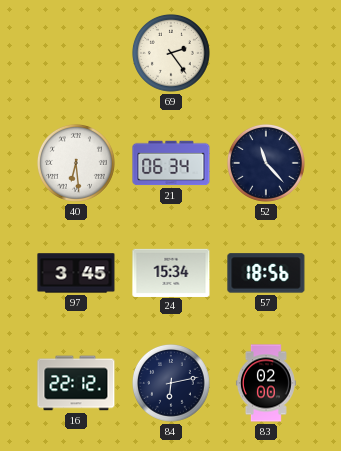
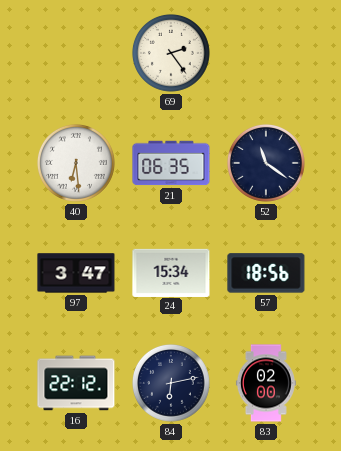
21: 06:34 -> 06:35 (171, 163)
52: 11:23 -> 11:21 (266, 163)
97: 3:45 -> 3:47 (76, 273)
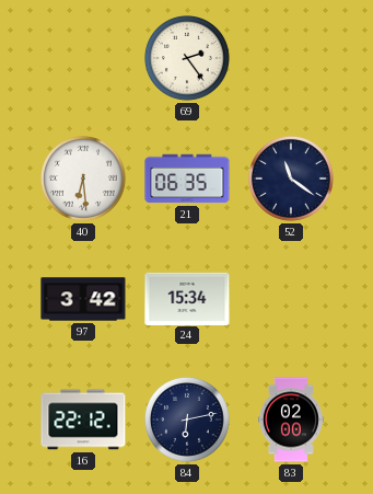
97: 3:47 -> 3:42 (83, 299)
57: 18:56 -> none (266, 273)
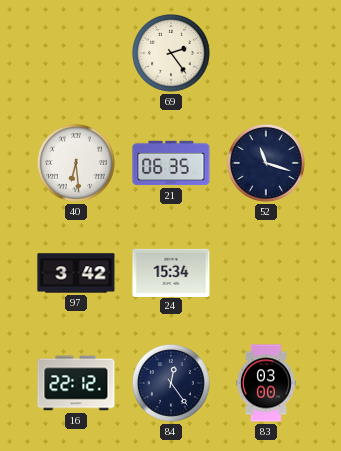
52: 11:21 -> 11:18 (266, 163)
84: 6:13 -> 12:24 (171, 383)
83: 02:00 -> 03:00 (266, 383)
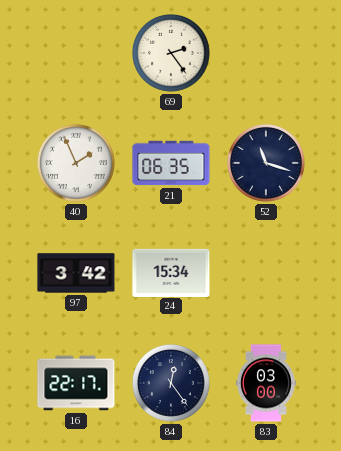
40: 6:29 -> 1:56 (76, 163)
16: 22:12 -> 22:17 (76, 383)
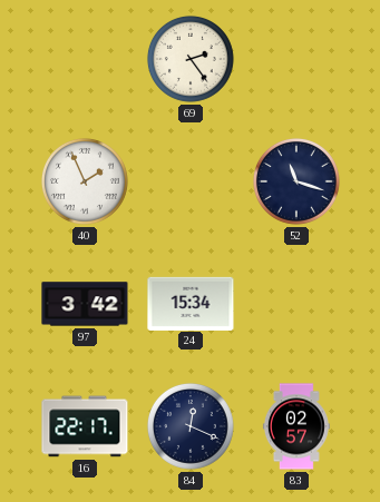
21: 06:35 -> none (171, 163)
84: 12:24 -> 12:19 (191, 426)
83: 03:00 -> 02:57 (296, 426)
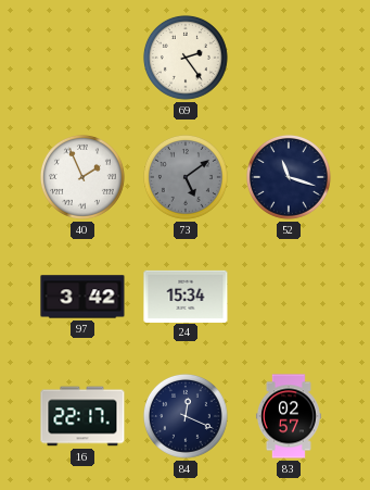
73: none -> 5:09 (186, 177)
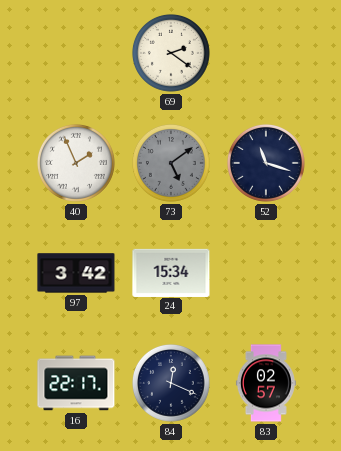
69: 2:24 -> 2:21 (171, 53)
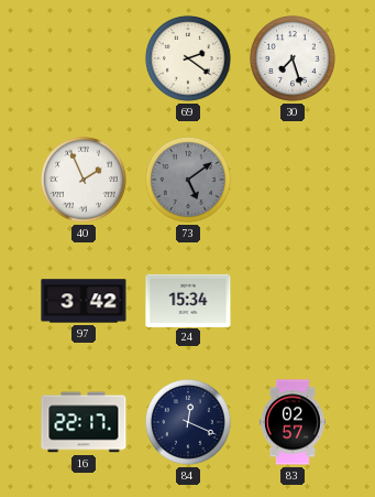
30: none -> 7:27 (293, 58)
52: 11:18 -> none (266, 163)
